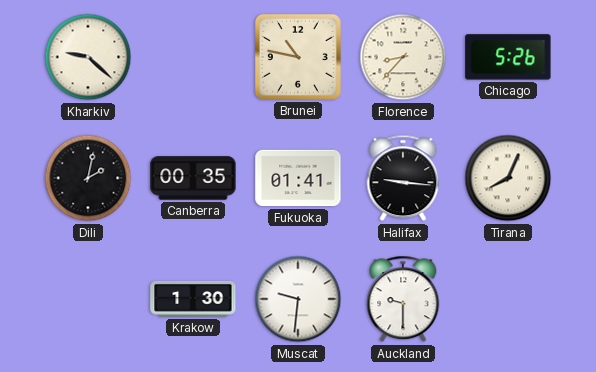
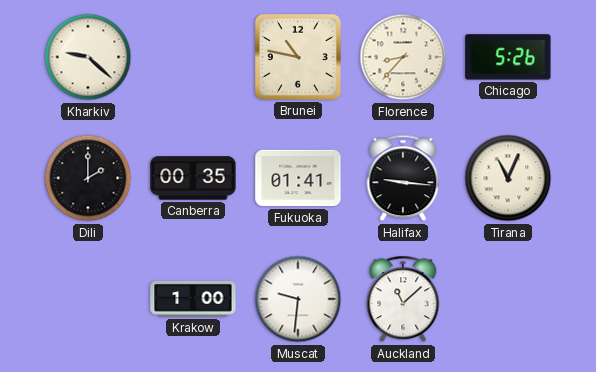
Dili: 2:02 -> 2:00 (88, 178)
Tirana: 8:04 -> 11:04 (508, 178)
Krakow: 1:30 -> 1:00 (193, 299)
Auckland: 9:30 -> 11:08 (403, 299)
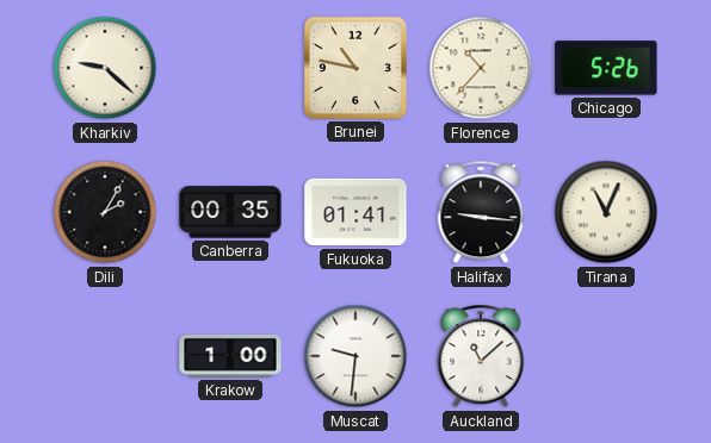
Florence: 8:37 -> 10:37 (481, 68)
Dili: 2:00 -> 2:05 (105, 212)
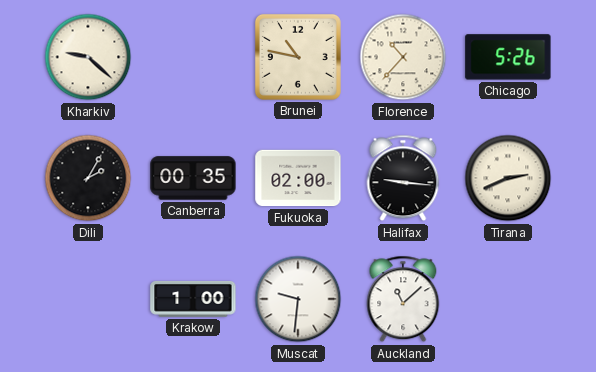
Fukuoka: 01:41 -> 02:00 (298, 178)
Tirana: 11:04 -> 2:41 (508, 178)
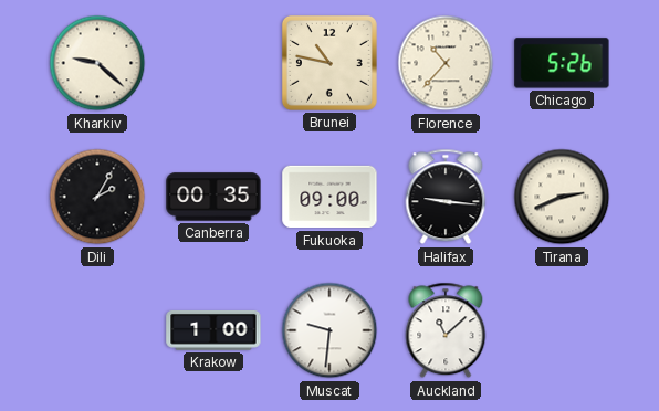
Fukuoka: 02:00 -> 09:00 (329, 197)
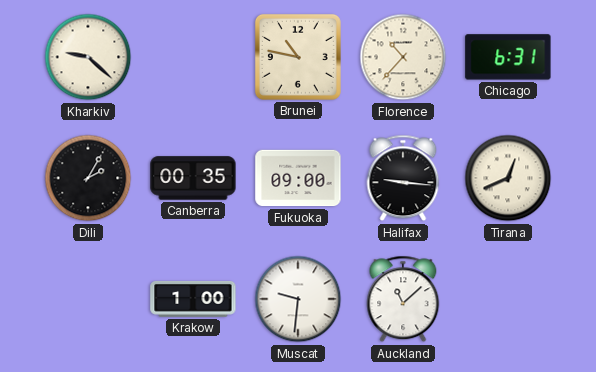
Chicago: 5:26 -> 6:31 (508, 57)
Tirana: 2:41 -> 12:41 (508, 178)
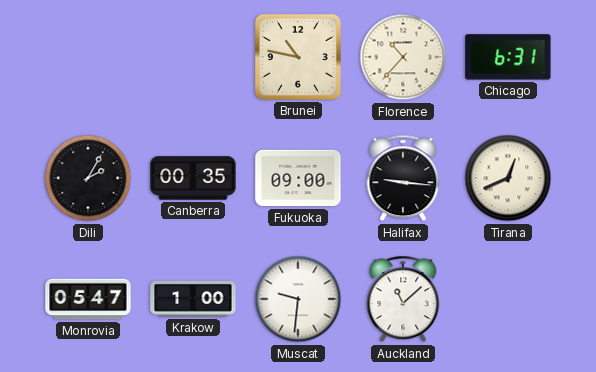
Kharkiv: 9:22 -> none (88, 57)
Monrovia: none -> 05:47 (88, 299)
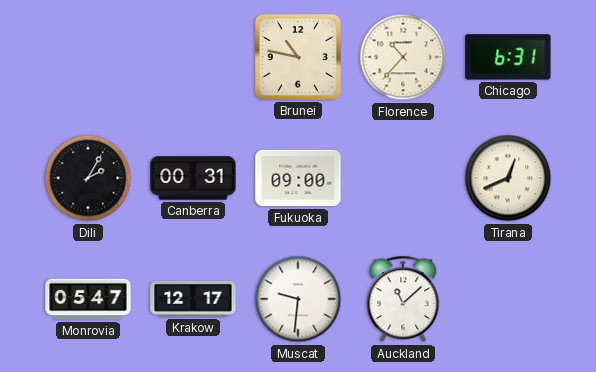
Canberra: 00:35 -> 00:31 (193, 178)
Halifax: 9:16 -> none (403, 178)
Krakow: 1:00 -> 12:17 (193, 299)
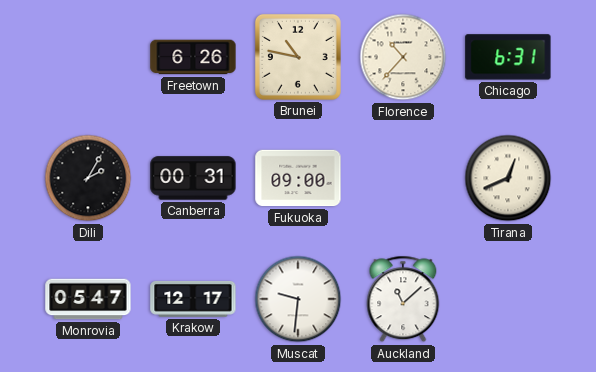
Freetown: none -> 6:26 (193, 57)
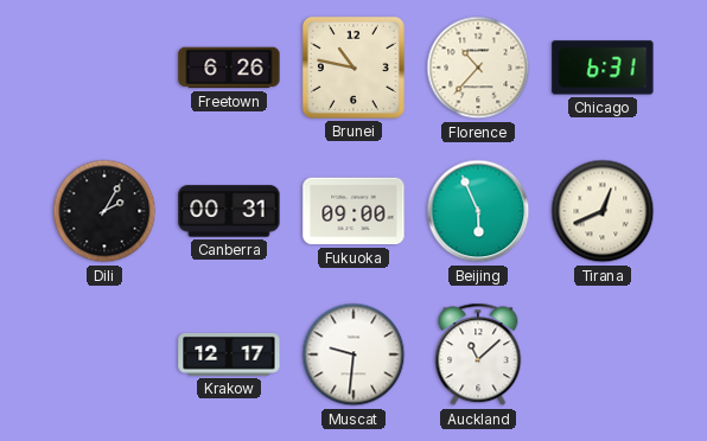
Beijing: none -> 5:56 (478, 211)
Monrovia: 05:47 -> none (88, 299)
